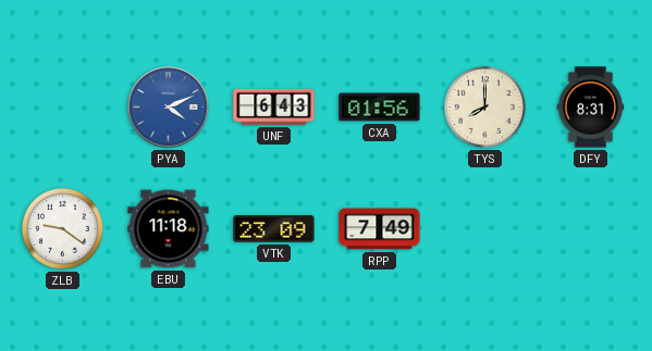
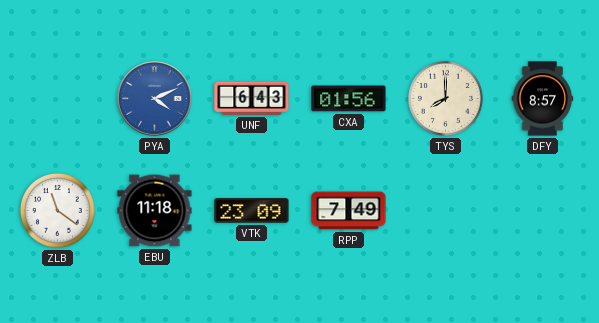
DFY: 8:31 -> 8:57 (543, 99)
ZLB: 9:21 -> 11:21 (57, 210)
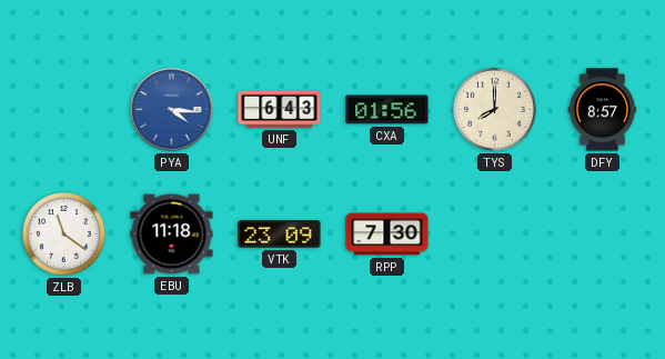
PYA: 4:11 -> 4:16 (172, 110)
RPP: 7:49 -> 7:30 (387, 235)
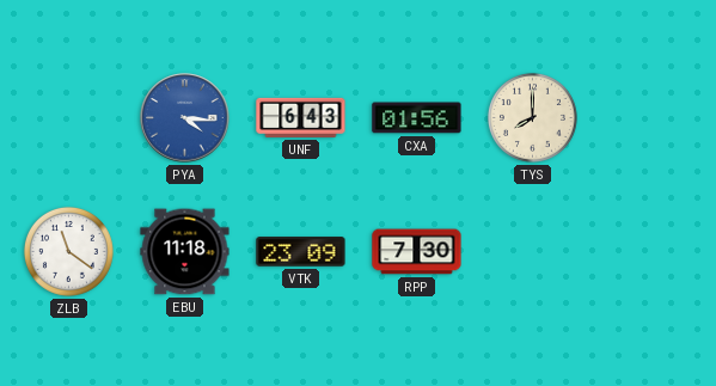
DFY: 8:57 -> none (603, 110)
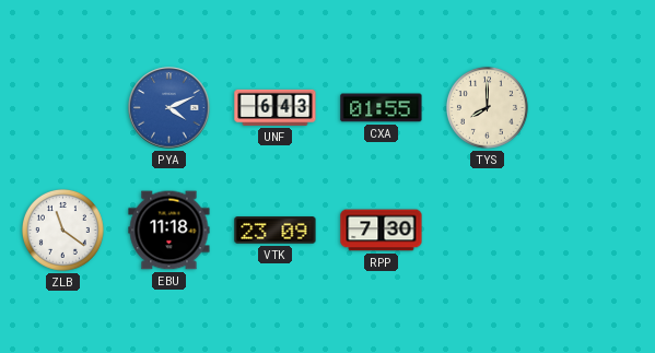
PYA: 4:16 -> 4:11 (169, 108)
CXA: 01:56 -> 01:55 (382, 108)
